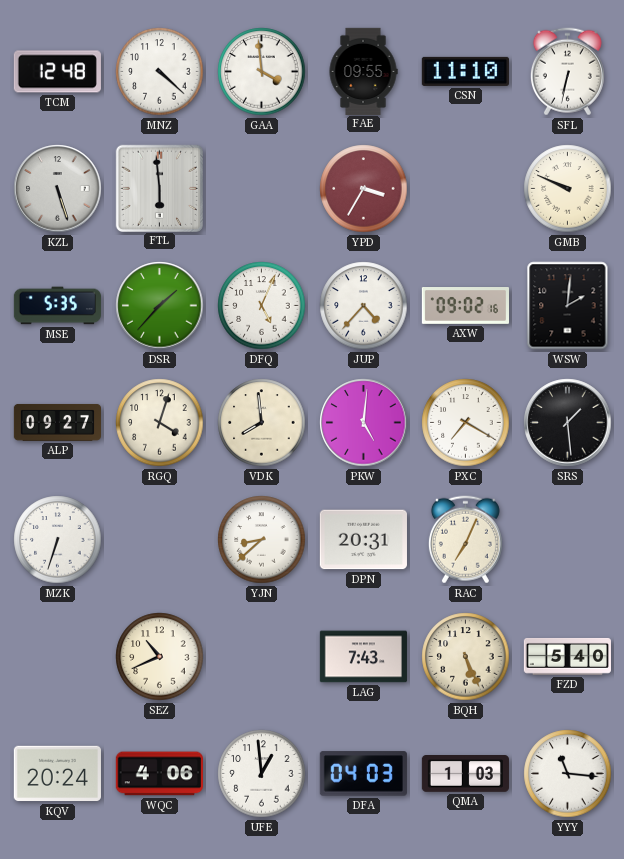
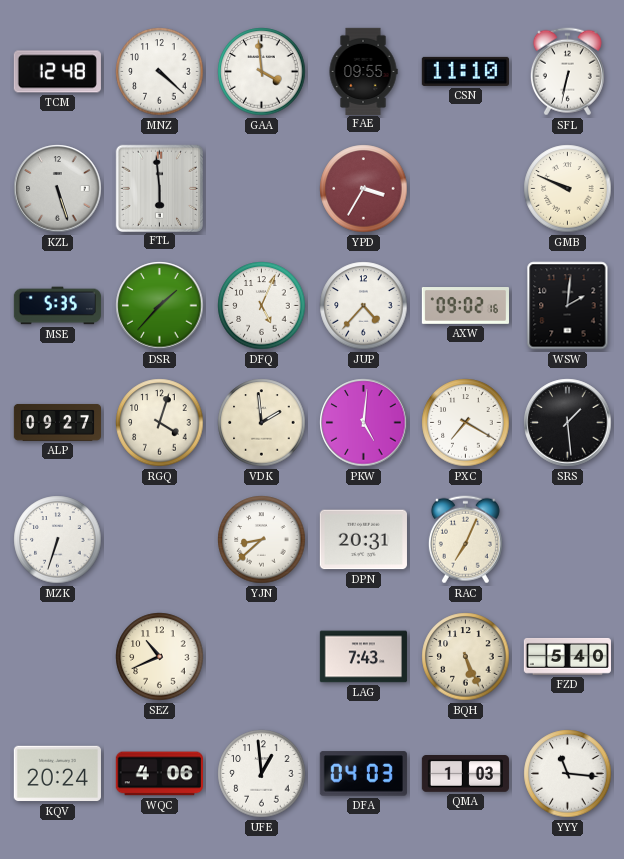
VDK: 7:59 -> 1:59 (262, 423)
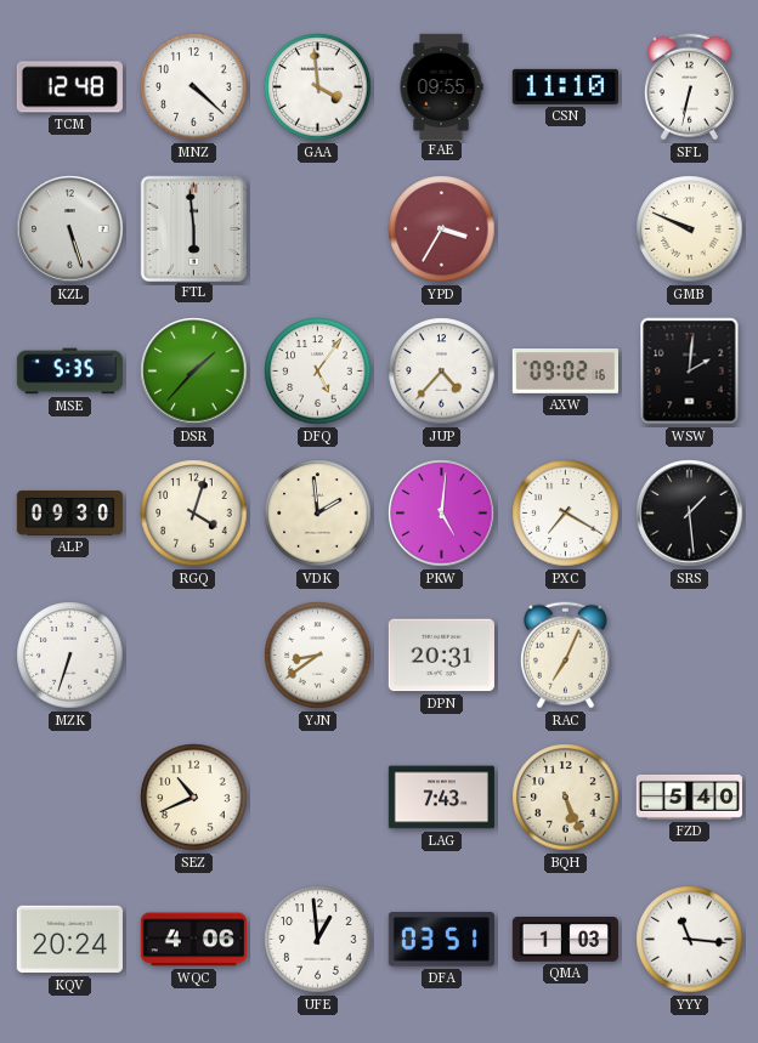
DFQ: 5:04 -> 5:06 (318, 372)
ALP: 09:27 -> 09:30 (69, 512)
YJN: 8:38 -> 8:39 (318, 656)
DFA: 04:03 -> 03:51 (441, 940)
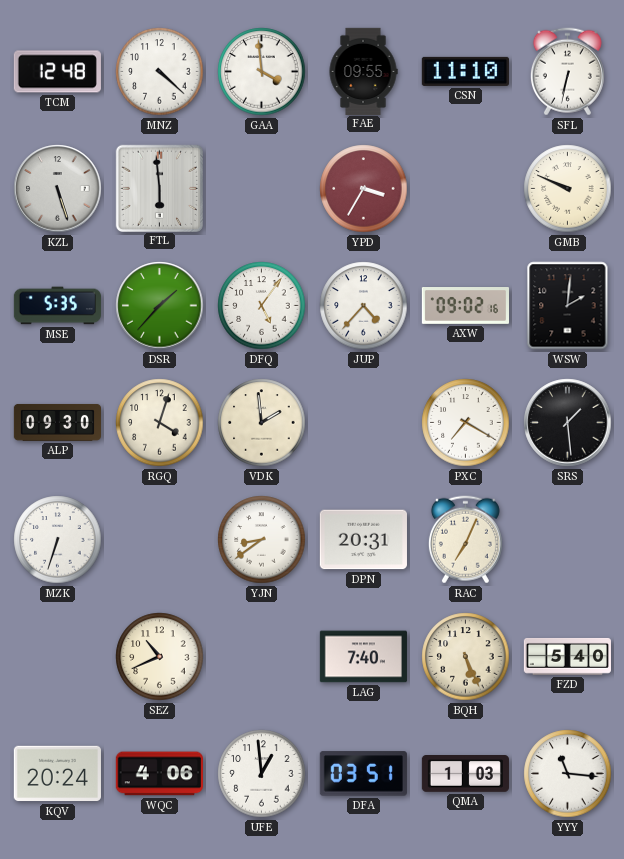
PKW: 5:01 -> none (442, 514)
LAG: 7:43 -> 7:40 (363, 657)
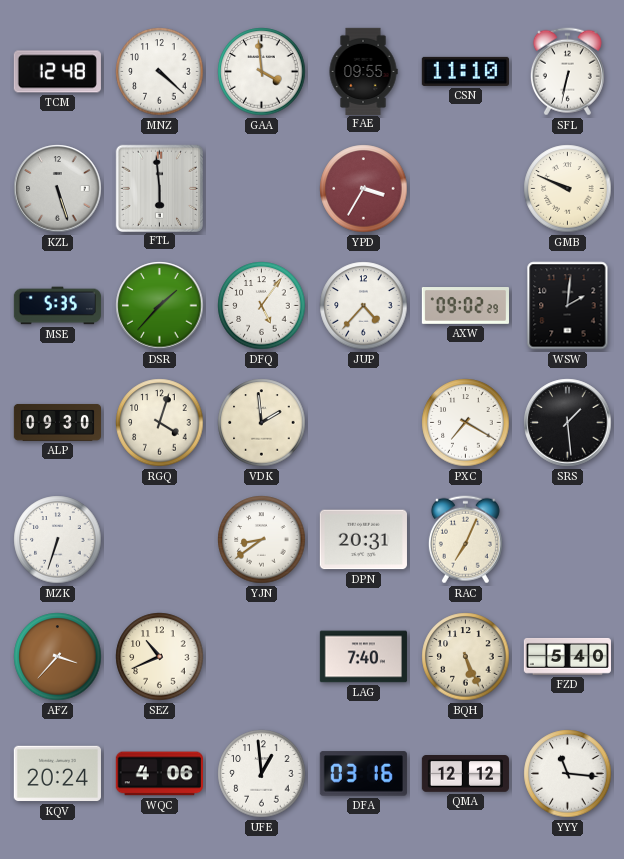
AXW: 09:02:16 -> 09:02:29 (465, 306)
AFZ: none -> 3:37 (58, 657)
DFA: 03:51 -> 03:16 (363, 774)
QMA: 1:03 -> 12:12 (465, 774)
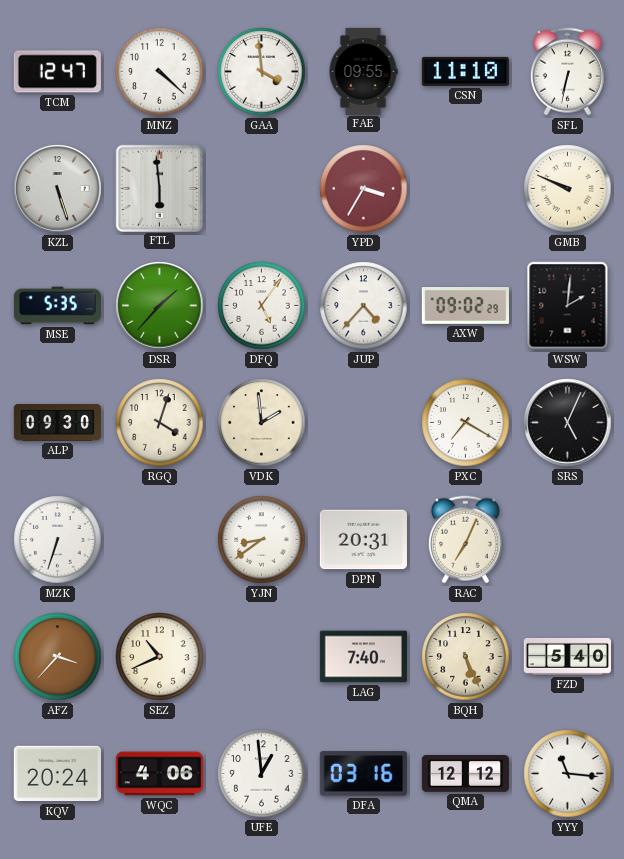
TCM: 12:48 -> 12:47 (57, 72)
SRS: 1:29 -> 5:04 (568, 423)
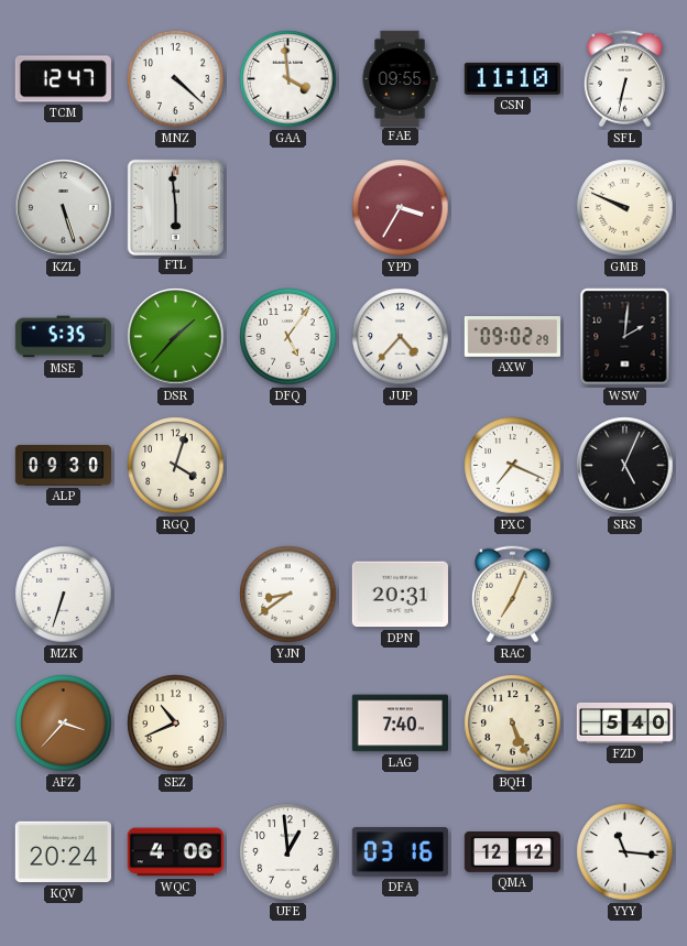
VDK: 1:59 -> none (262, 423)
PXC: 7:20 -> 7:19 (513, 466)
